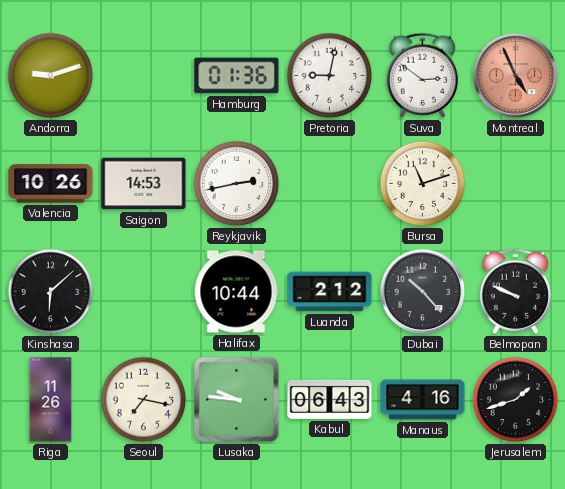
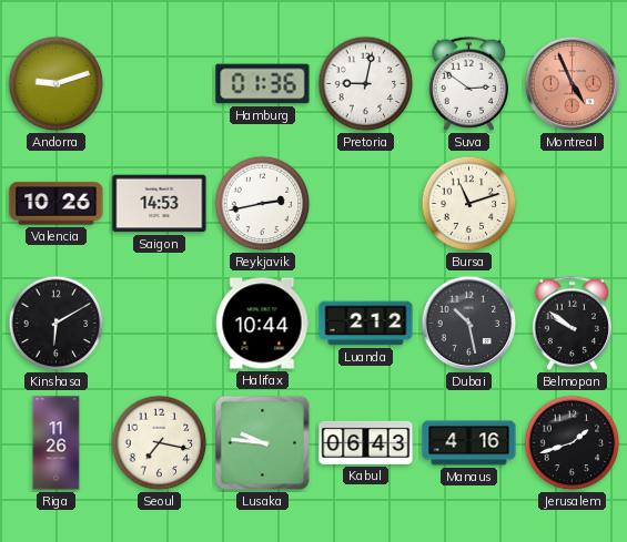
Kinshasa: 6:08 -> 6:10 (57, 324)
Dubai: 10:23 -> 10:28 (469, 324)
Belmopan: 9:49 -> 9:51 (572, 323)
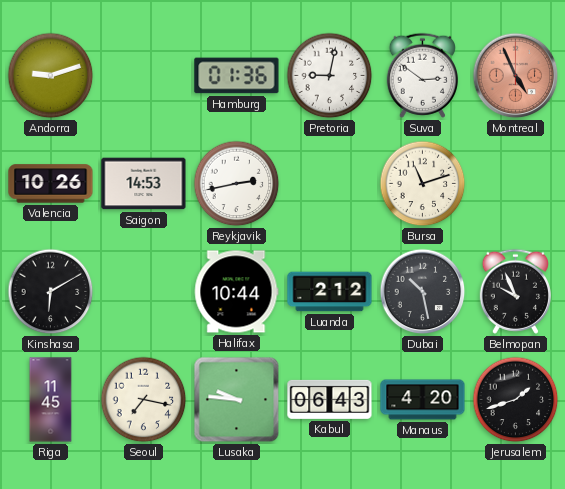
Belmopan: 9:51 -> 9:56 (515, 291)
Riga: 11:26 -> 11:45 (51, 400)
Manaus: 4:16 -> 4:20 (423, 400)
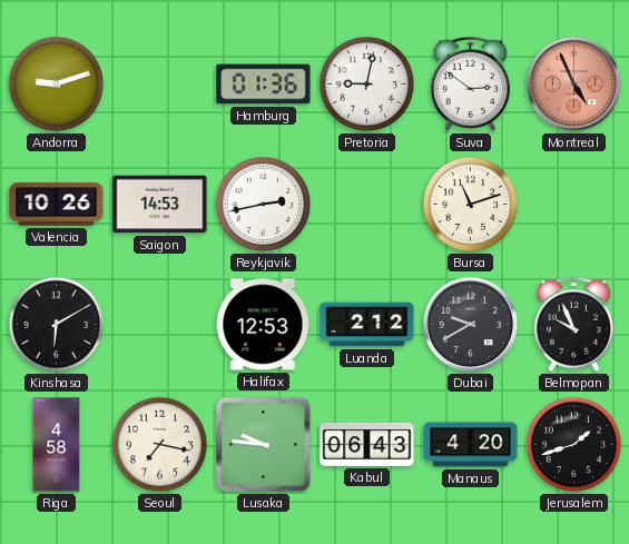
Halifax: 10:44 -> 12:53 (263, 325)
Dubai: 10:28 -> 9:40 (471, 325)
Riga: 11:45 -> 4:58 (57, 445)
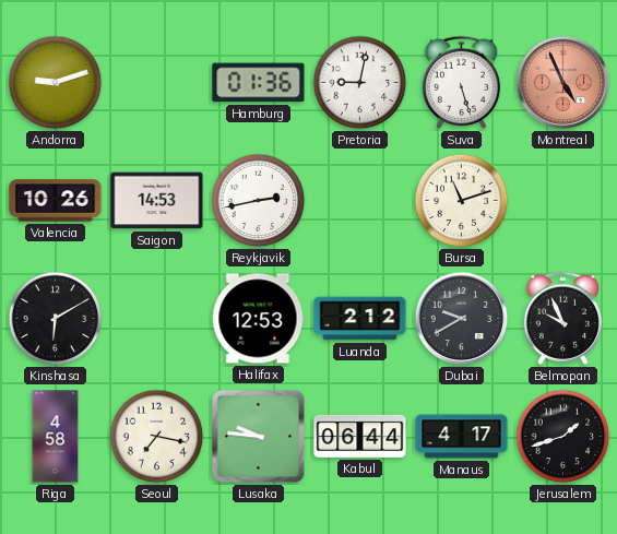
Suva: 2:51 -> 5:27 (461, 82)
Kabul: 06:43 -> 06:44 (360, 436)
Manaus: 4:20 -> 4:17 (462, 437)
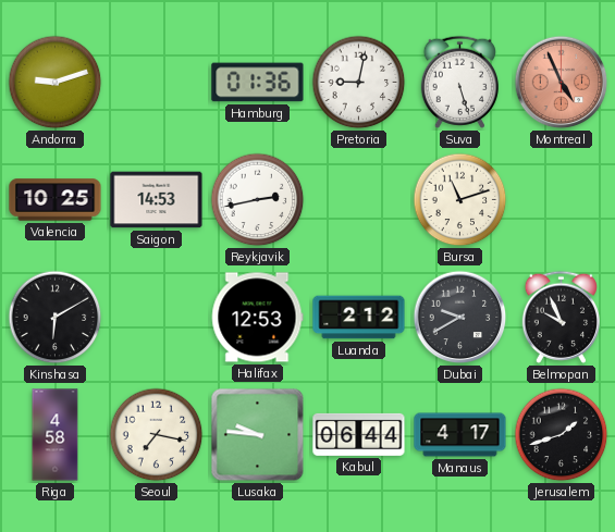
Valencia: 10:26 -> 10:25 (56, 200)
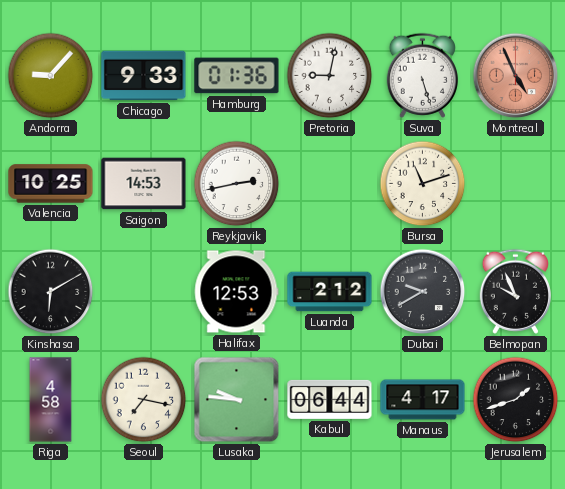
Andorra: 9:12 -> 9:07 (51, 76)
Chicago: none -> 9:33 (144, 76)
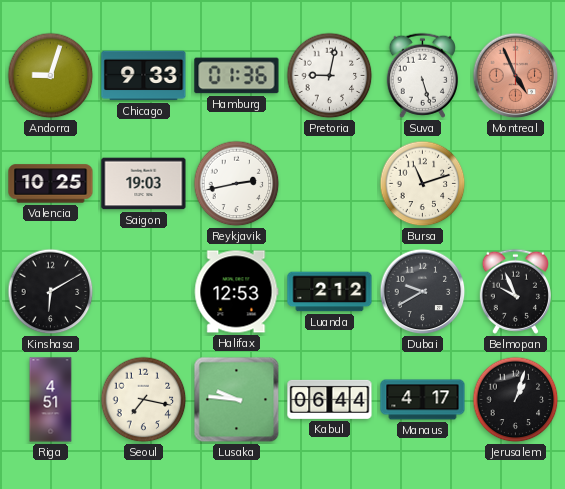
Andorra: 9:07 -> 9:03 (51, 76)
Saigon: 14:53 -> 19:03 (144, 184)
Riga: 4:58 -> 4:51 (51, 400)
Jerusalem: 1:42 -> 1:03 (516, 400)
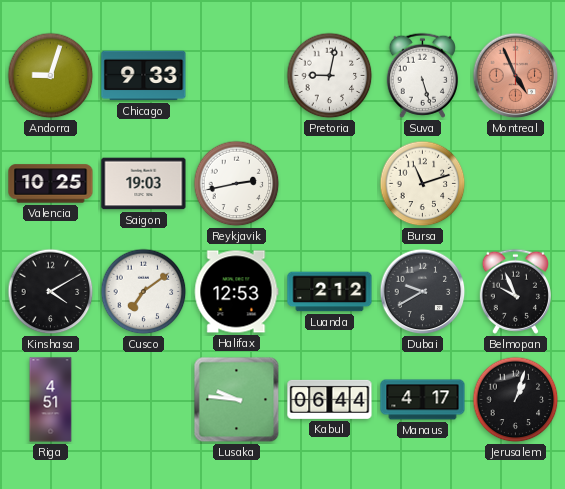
Hamburg: 01:36 -> none (237, 76)
Kinshasa: 6:10 -> 4:10 (51, 292)
Cusco: none -> 7:09 (144, 292)
Seoul: 7:17 -> none (144, 400)
